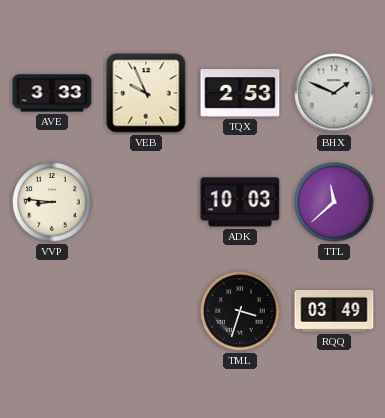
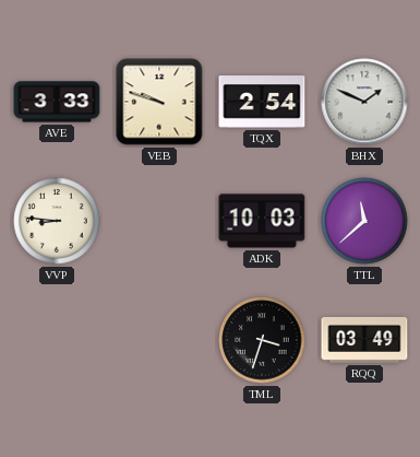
VEB: 9:56 -> 9:48 (159, 102)
TQX: 2:53 -> 2:54 (262, 102)
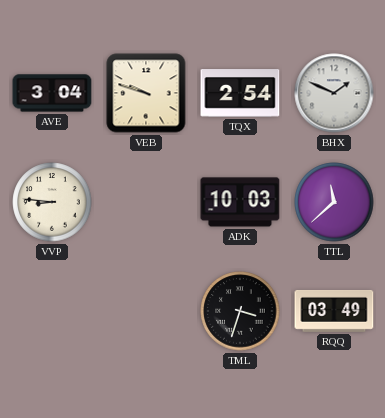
AVE: 3:33 -> 3:04 (52, 93)
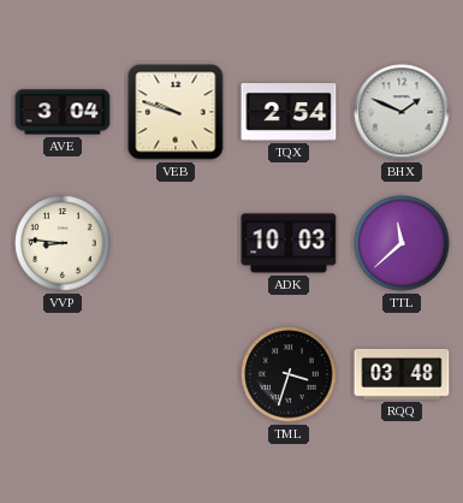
RQQ: 03:49 -> 03:48 (402, 374)
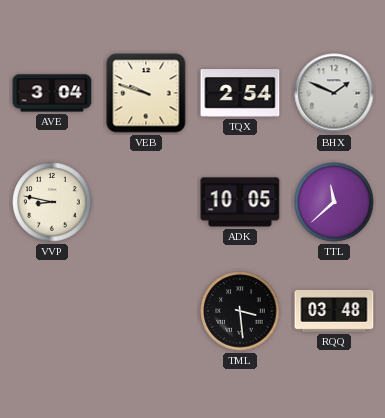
VVP: 8:46 -> 8:47 (52, 202)
ADK: 10:03 -> 10:05 (240, 202)
TML: 3:33 -> 3:29 (240, 311)
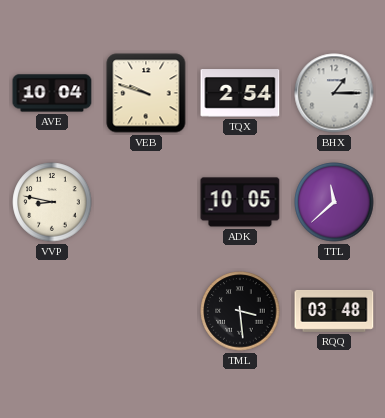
AVE: 3:04 -> 10:04 (52, 93)
BHX: 1:49 -> 1:15 (334, 93)
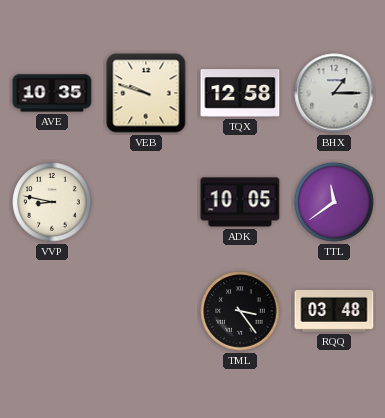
AVE: 10:04 -> 10:35 (52, 93)
TQX: 2:54 -> 12:58 (240, 93)
TTL: 11:38 -> 11:39 (334, 202)
TML: 3:29 -> 3:24 (240, 311)
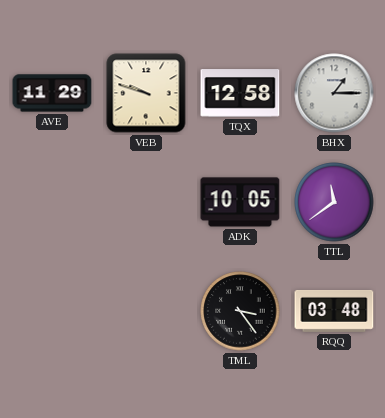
AVE: 10:35 -> 11:29 (52, 93)
VVP: 8:47 -> none (52, 202)
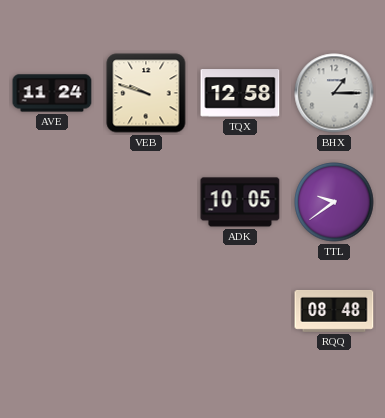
AVE: 11:29 -> 11:24 (52, 93)
TTL: 11:39 -> 9:39 (334, 202)
TML: 3:24 -> none (240, 311)
RQQ: 03:48 -> 08:48 (334, 311)
